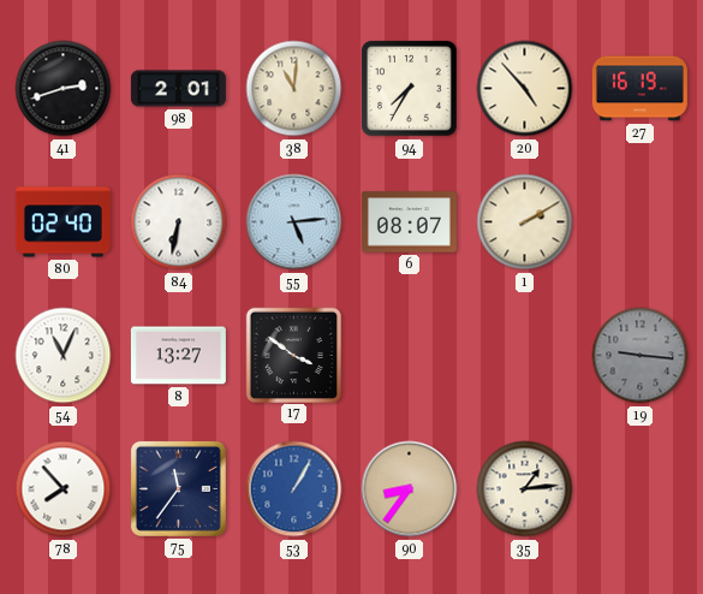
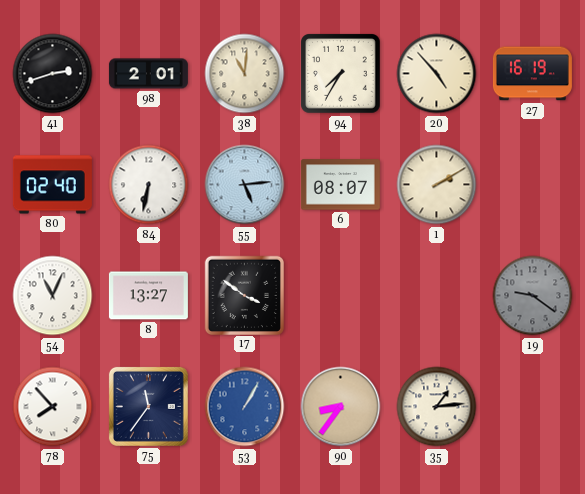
19: 9:16 -> 9:21 (533, 296)
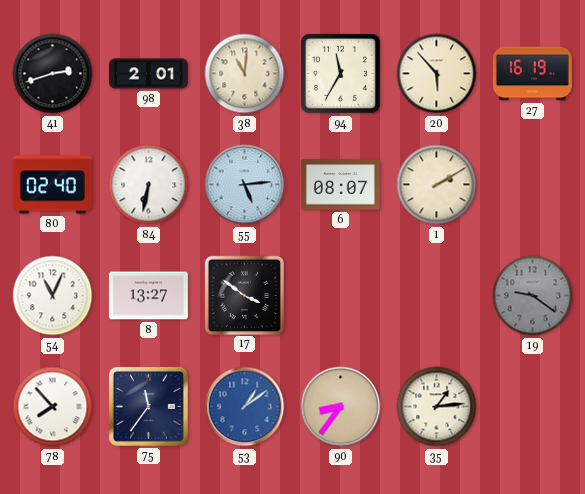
94: 7:35 -> 11:35 (341, 74)
20: 4:53 -> 5:53 (437, 74)
53: 1:05 -> 1:09 (245, 407)
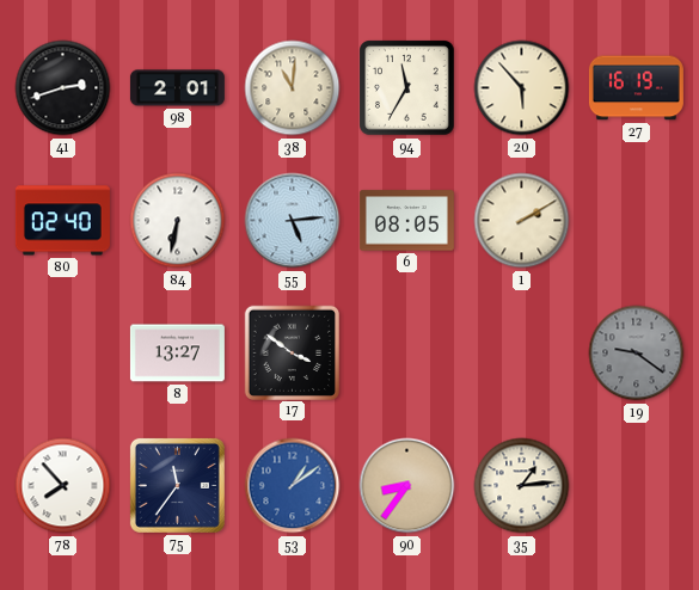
6: 08:07 -> 08:05 (406, 221)
54: 11:04 -> none (53, 296)
